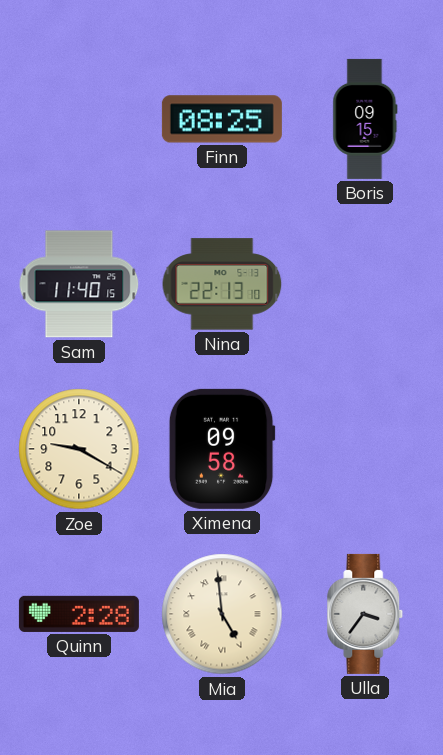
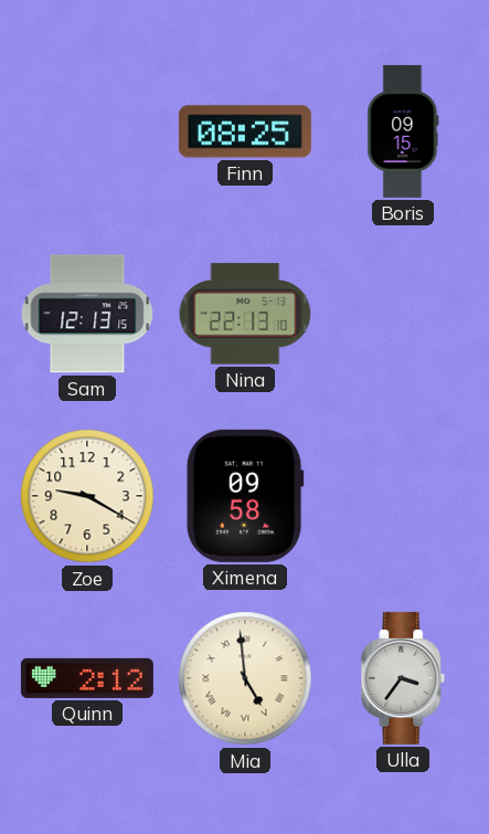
Sam: 11:40 -> 12:13 (87, 314)
Quinn: 2:28 -> 2:12 (87, 678)
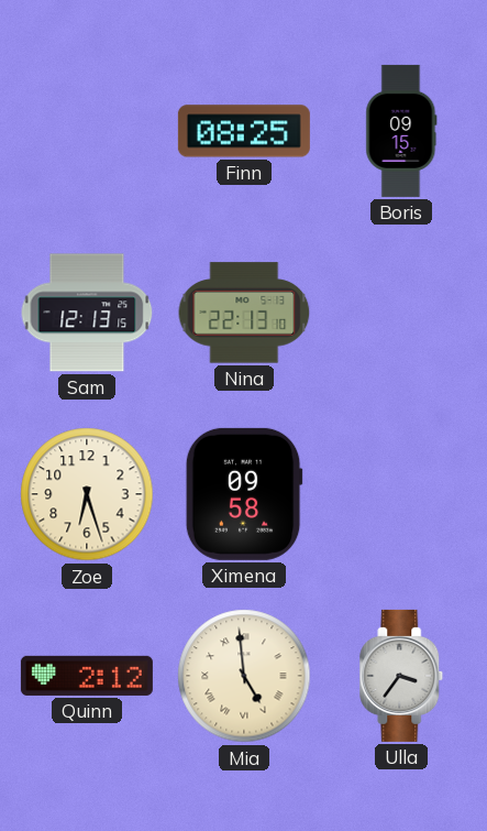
Zoe: 9:20 -> 6:27 (87, 494)
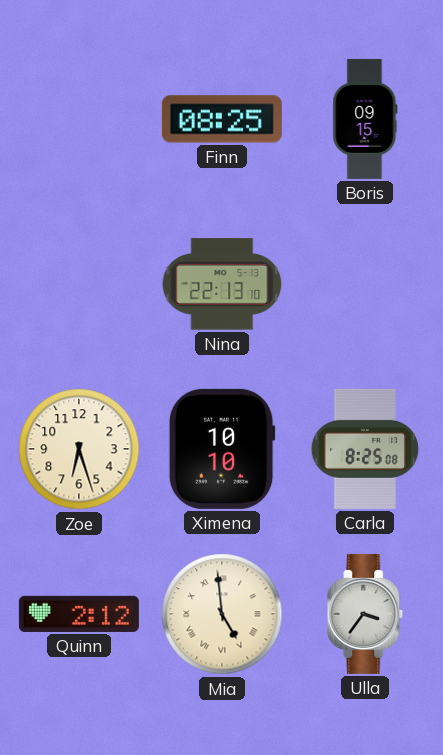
Sam: 12:13 -> none (87, 313)
Ximena: 09:58 -> 10:10 (222, 449)
Carla: none -> 8:25 (365, 449)
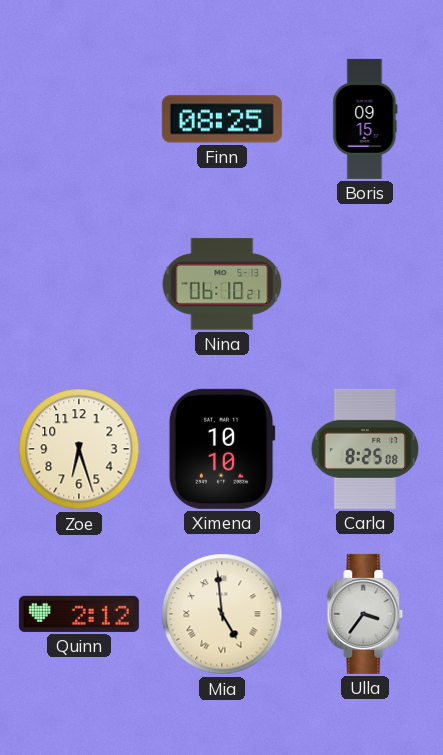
Nina: 22:13 -> 06:10 (222, 284)
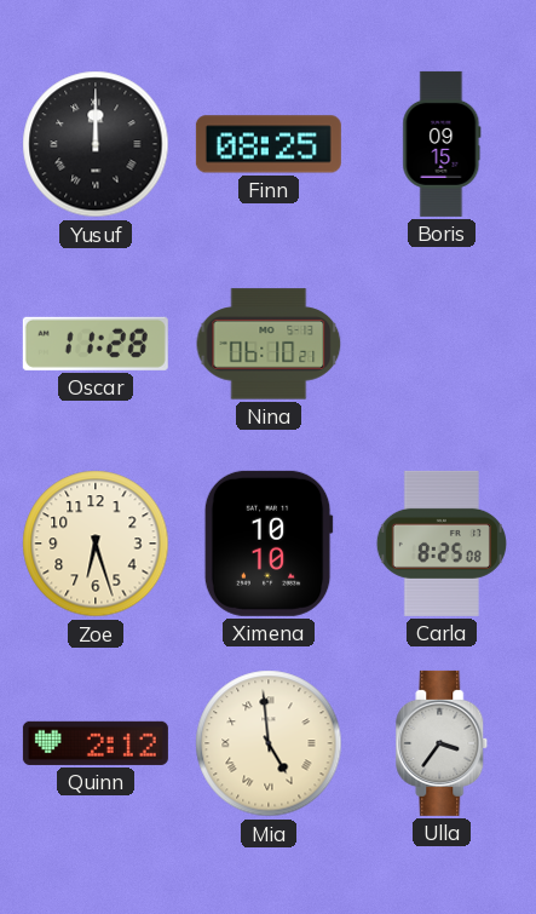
Yusuf: none -> 12:00 (96, 144)
Oscar: none -> 11:28 (96, 344)
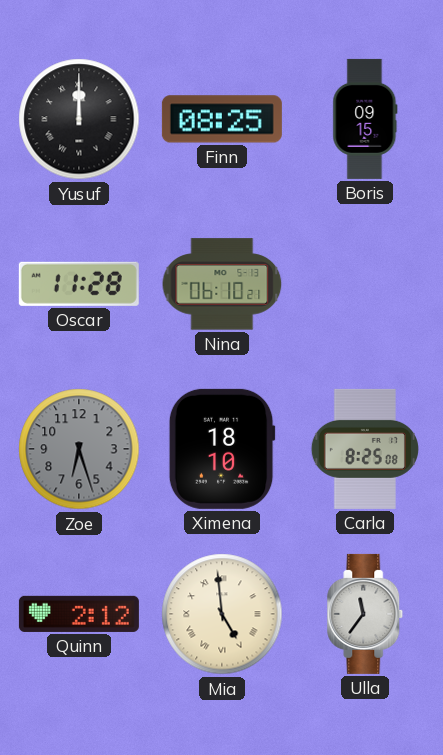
Zoe dial: cream -> grey (79, 449)
Ximena: 10:10 -> 18:10 (222, 449)
Ulla: 3:36 -> 11:36 (365, 614)
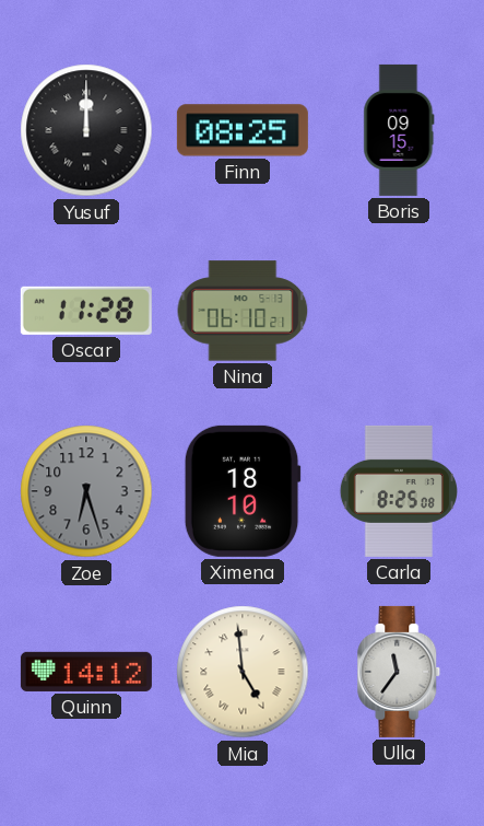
Quinn: 2:12 -> 14:12 (86, 672)
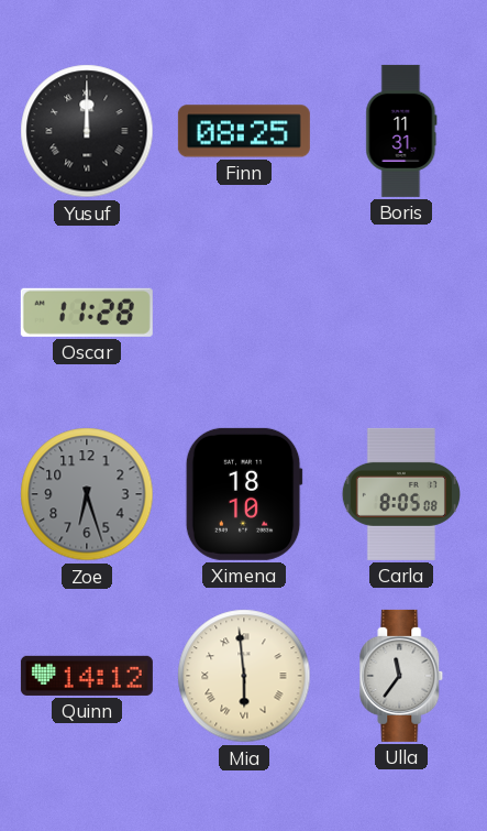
Boris: 09:15 -> 11:31 (401, 131)
Nina: 06:10 -> none (243, 311)
Carla: 8:25 -> 8:05 (401, 494)
Mia: 4:59 -> 5:59 (244, 676)
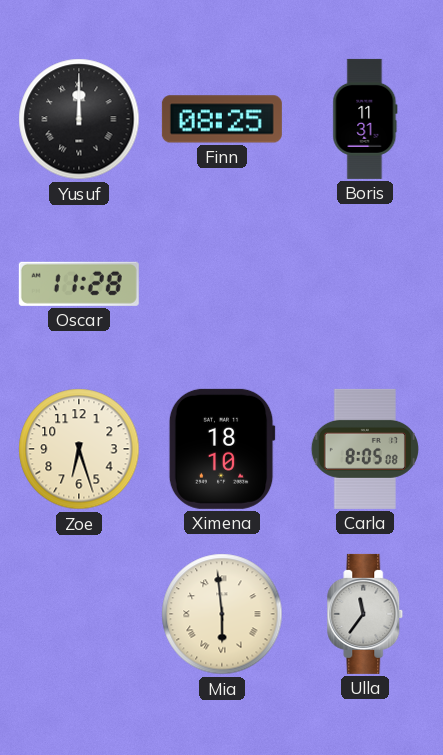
Zoe dial: grey -> cream (79, 449)
Quinn: 14:12 -> none (87, 676)
